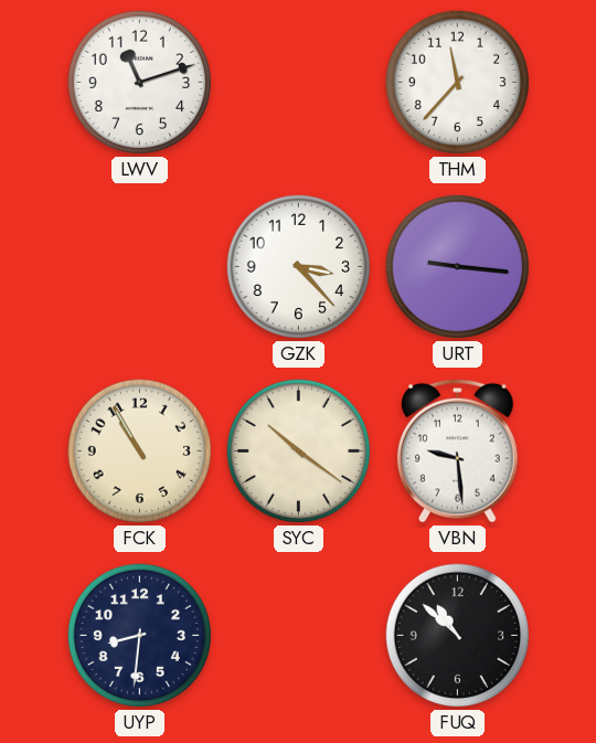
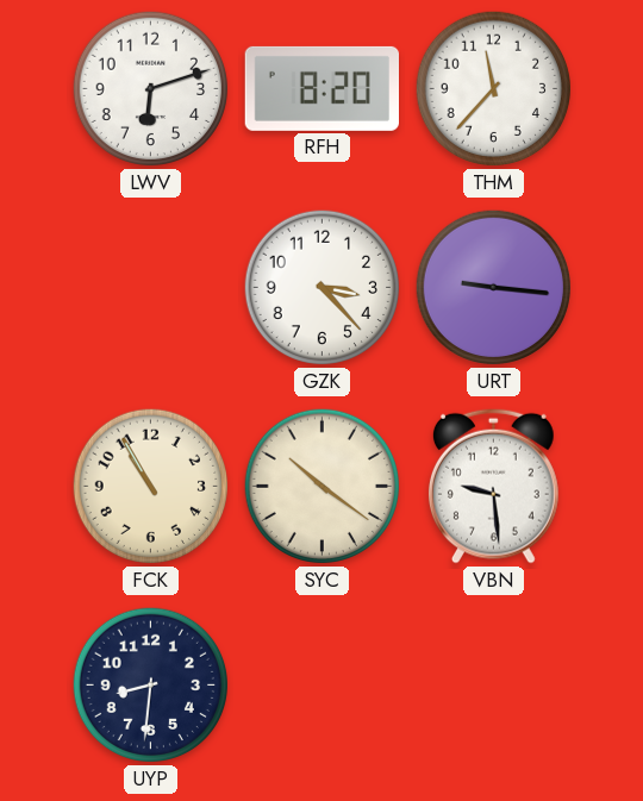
LWV: 11:12 -> 6:12 (151, 89)
RFH: none -> 8:20 (321, 88)
FUQ: 10:52 -> none (458, 636)
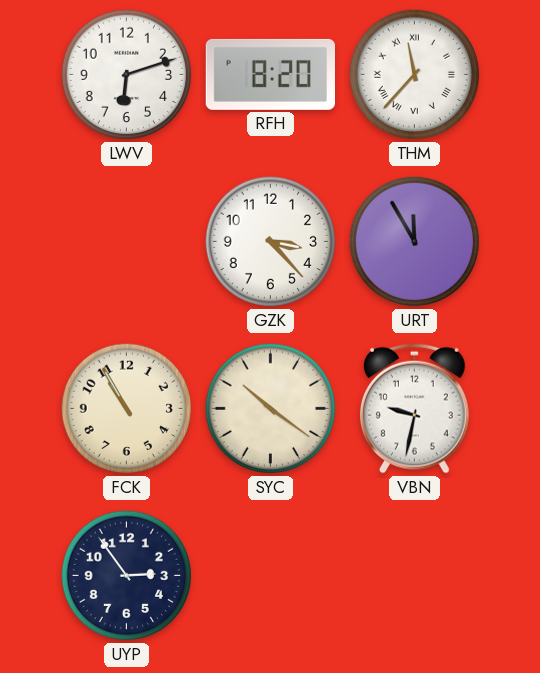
THM numerals: Arabic -> Roman (415, 75)
URT: 9:16 -> 11:55 (415, 242)
VBN: 9:29 -> 9:32 (414, 408)
UYP: 8:31 -> 2:54 (127, 576)
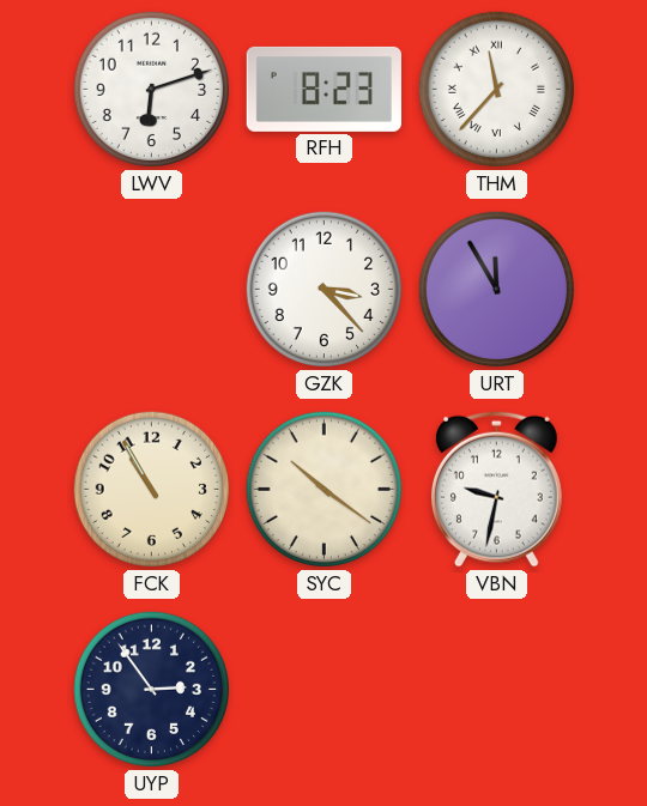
RFH: 8:20 -> 8:23 (323, 89)
